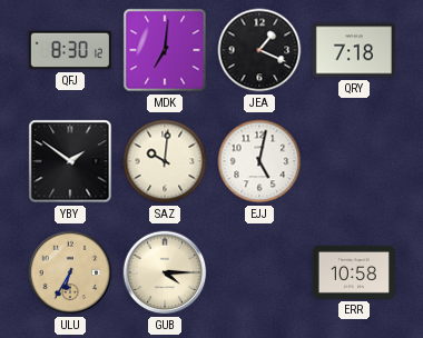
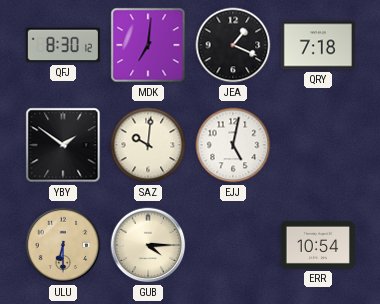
ULU: 6:35 -> 6:30 (63, 245)
ERR: 10:58 -> 10:54 (318, 245)
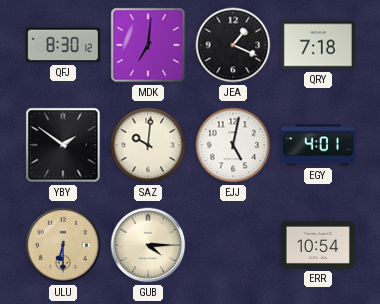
EGY: none -> 4:01 (318, 145)
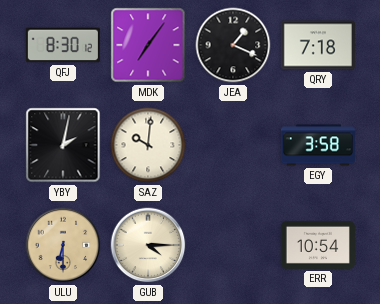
MDK: 7:01 -> 7:06 (148, 45)
YBY: 1:51 -> 2:02 (63, 145)
EJJ: 5:02 -> none (233, 145)
EGY: 4:01 -> 3:58 (318, 145)
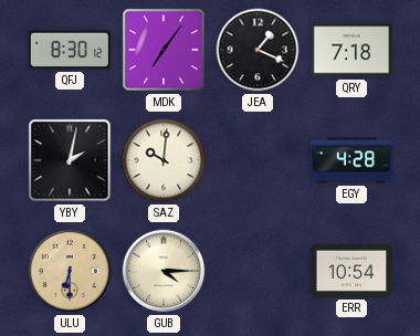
EGY: 3:58 -> 4:28 (351, 160)
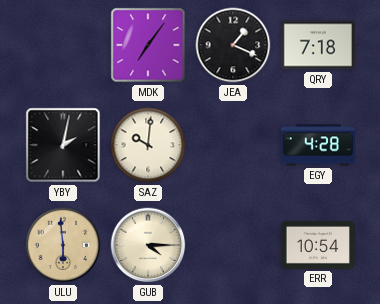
QFJ: 8:30 -> none (70, 50)
ULU: 6:30 -> 5:59 (63, 245)
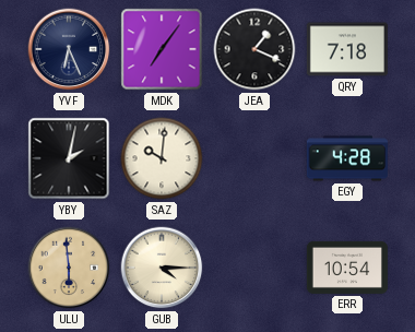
YVF: none -> 6:26 (69, 49)
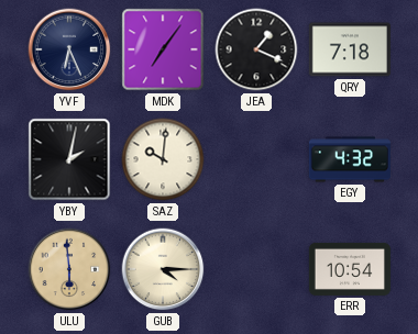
EGY: 4:28 -> 4:32 (350, 159)
